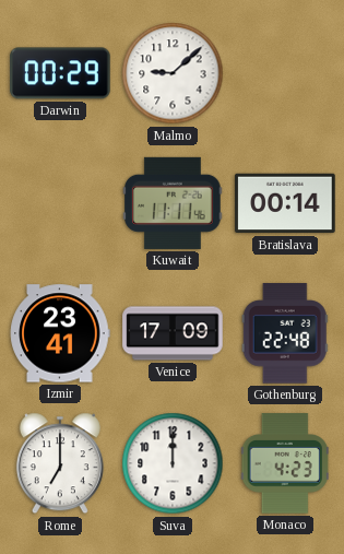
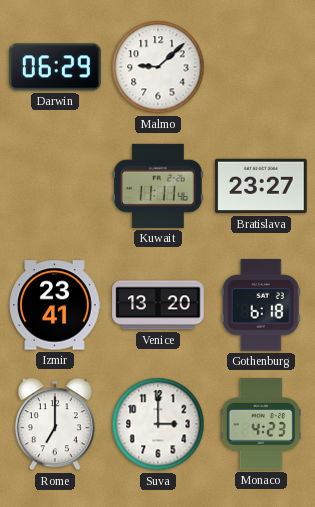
Darwin: 00:29 -> 06:29 (55, 67)
Bratislava: 00:14 -> 23:27 (261, 186)
Venice: 17:09 -> 13:20 (158, 305)
Gothenburg: 22:48 -> 6:18 (261, 305)
Suva: 12:00 -> 3:00 (158, 424)
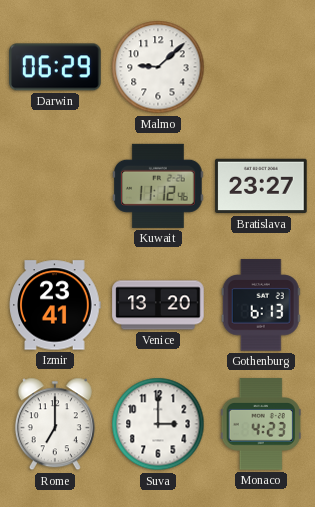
Kuwait: 11:11 -> 11:12 (158, 186)
Gothenburg: 6:18 -> 6:13 (261, 305)
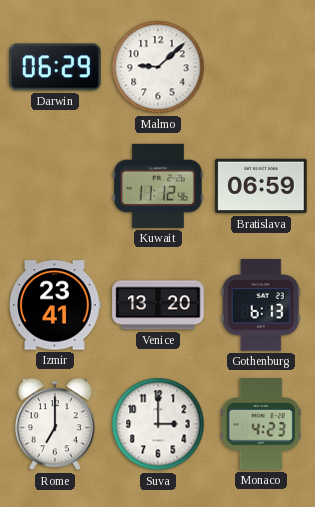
Bratislava: 23:27 -> 06:59 (261, 186)
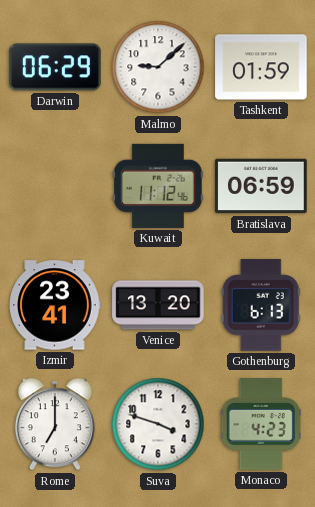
Tashkent: none -> 01:59 (261, 67)
Suva: 3:00 -> 3:48 (158, 424)
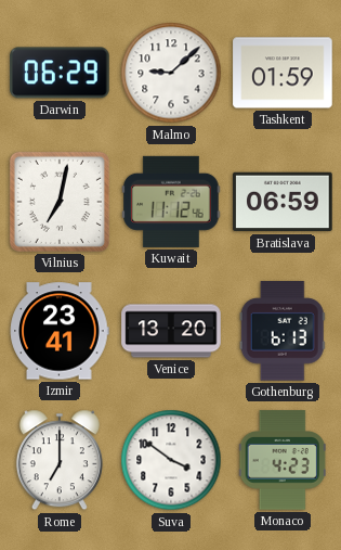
Vilnius: none -> 7:02 (60, 202)
Suva: 3:48 -> 3:51 (171, 460)
